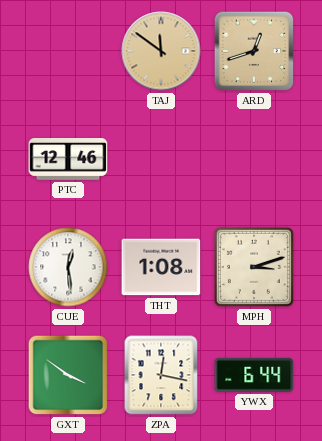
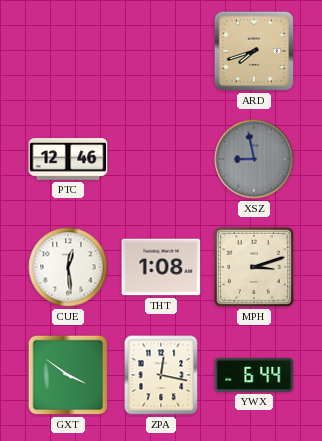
TAJ: 11:51 -> none (161, 51)
ARD: 12:42 -> 7:42 (254, 51)
XSZ: none -> 8:58 (254, 159)
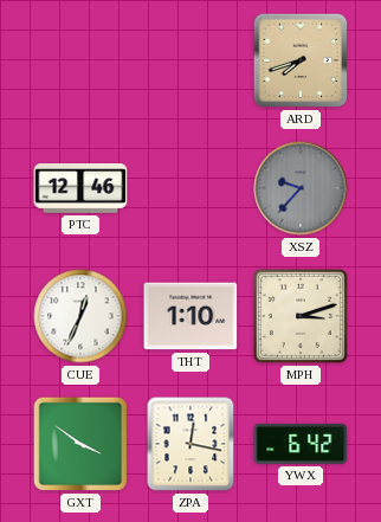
XSZ: 8:58 -> 9:37 (301, 188)
CUE: 12:29 -> 12:34 (80, 316)
THT: 1:08 -> 1:10 (190, 316)
YWX: 6:44 -> 6:42 (301, 444)
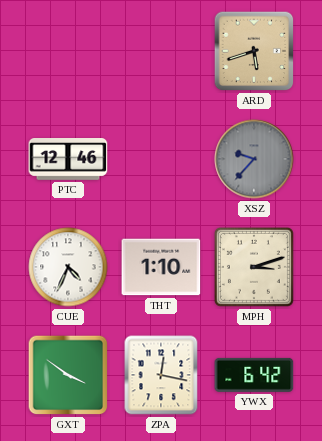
ARD: 7:42 -> 5:42 (254, 51)
CUE: 12:34 -> 4:34 (68, 267)
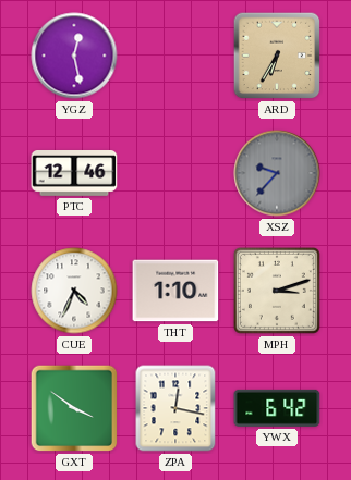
YGZ: none -> 12:28 (74, 56)
ARD: 5:42 -> 6:35 (277, 56)
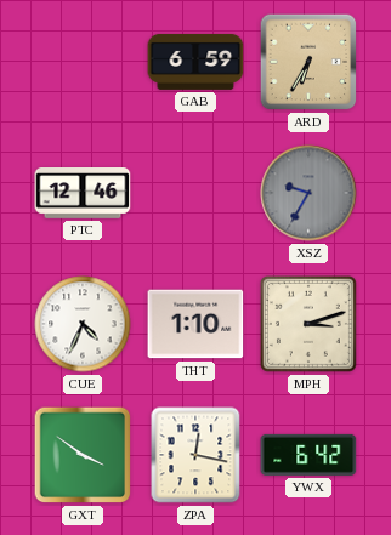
YGZ: 12:28 -> none (74, 56)
GAB: none -> 6:59 (195, 62)
XSZ: 9:37 -> 9:35 (308, 193)
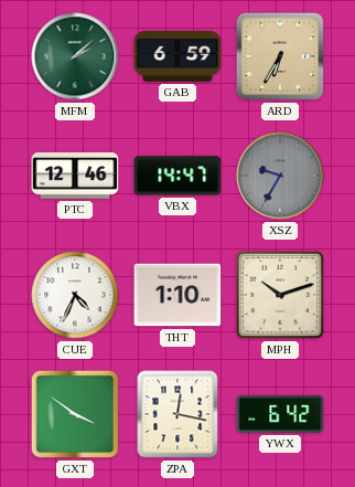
MFM: none -> 2:08 (75, 56)
VBX: none -> 14:47 (177, 176)
MPH: 3:12 -> 10:12 (280, 295)
